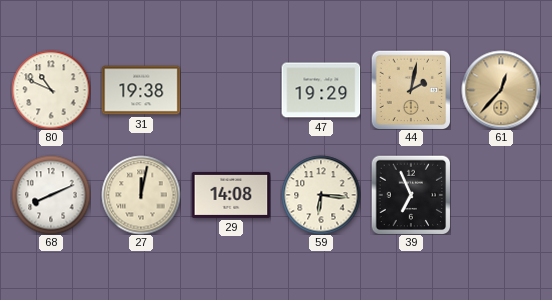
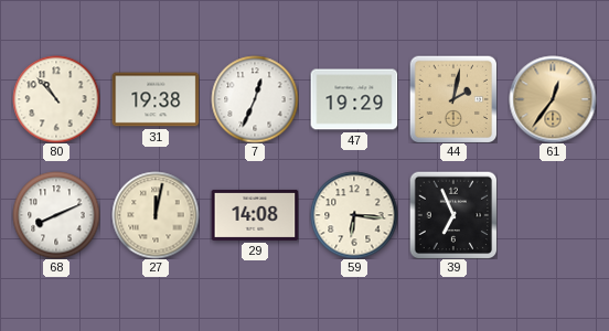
80: 10:49 -> 10:53 (56, 99)
7: none -> 12:34 (255, 99)
61: 12:37 -> 12:36 (553, 99)
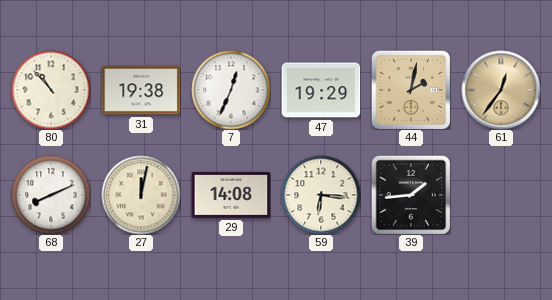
39: 6:56 -> 1:44 (411, 195)
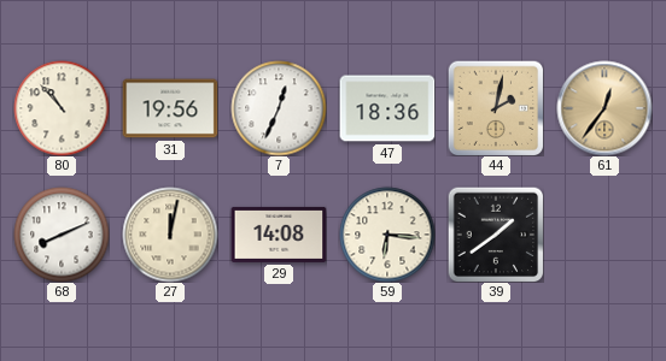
31: 19:38 -> 19:56 (170, 108)
47: 19:29 -> 18:36 (387, 108)
39: 1:44 -> 1:39 (496, 235)
